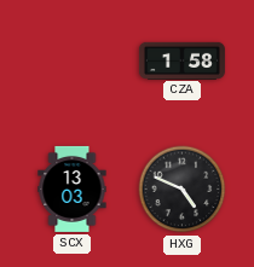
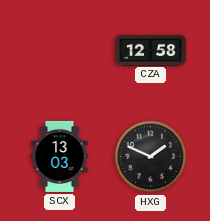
CZA: 1:58 -> 12:58 (150, 50)
HXG: 4:49 -> 1:49 (151, 157)
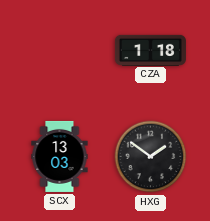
CZA: 12:58 -> 1:18 (150, 50)
HXG: 1:49 -> 1:51 (151, 157)
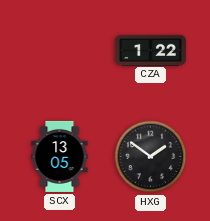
CZA: 1:18 -> 1:22 (150, 50)
SCX: 13:03 -> 13:05 (60, 156)
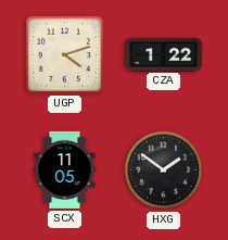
UGP: none -> 4:12 (64, 54)
SCX: 13:05 -> 11:05 (65, 169)
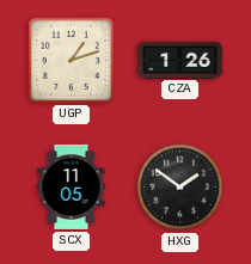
UGP: 4:12 -> 1:12 (71, 60)
CZA: 1:22 -> 1:26 (179, 60)
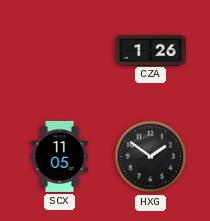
UGP: 1:12 -> none (71, 60)
